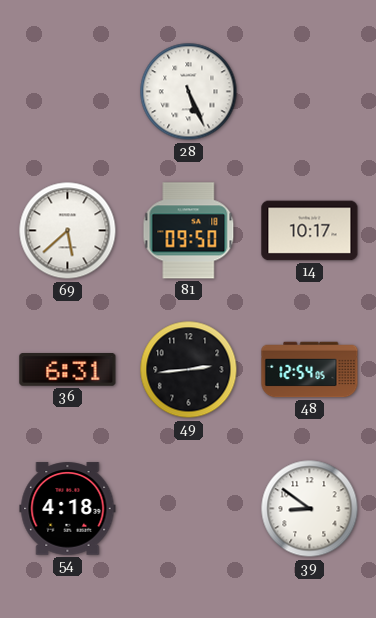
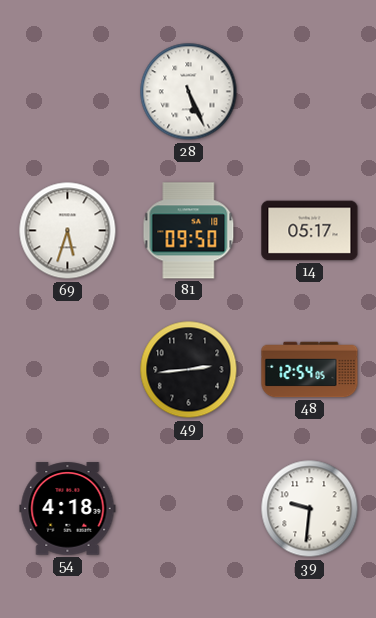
69: 5:38 -> 5:33 (68, 231)
14: 10:17 -> 05:17 (310, 231)
36: 6:31 -> none (68, 370)
39: 8:51 -> 9:31 (310, 509)
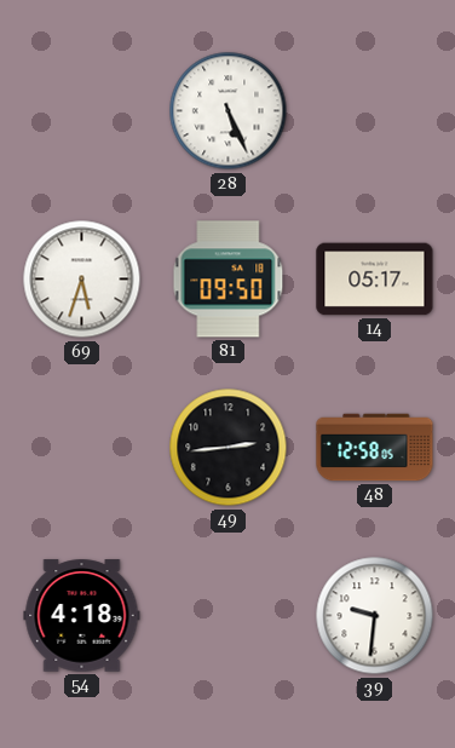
48: 12:54 -> 12:58 (375, 448)
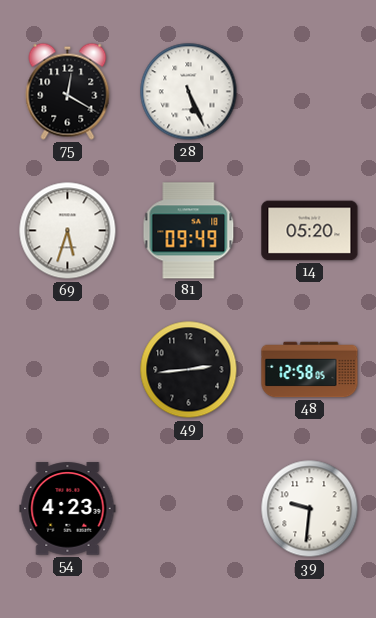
75: none -> 12:20 (68, 91)
81: 09:50 -> 09:49 (189, 231)
14: 05:17 -> 05:20 (310, 231)
54: 4:18 -> 4:23 (68, 509)
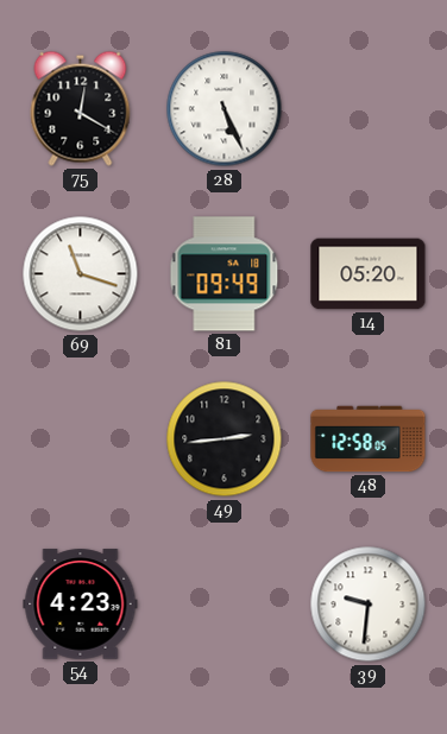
69: 5:33 -> 11:18 (81, 274)
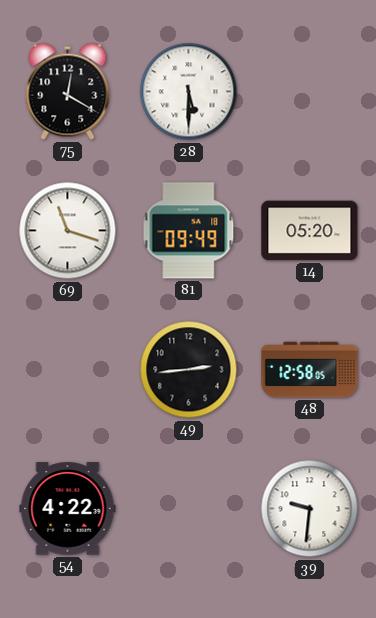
28: 5:26 -> 5:30 (189, 92)
54: 4:23 -> 4:22 (68, 509)
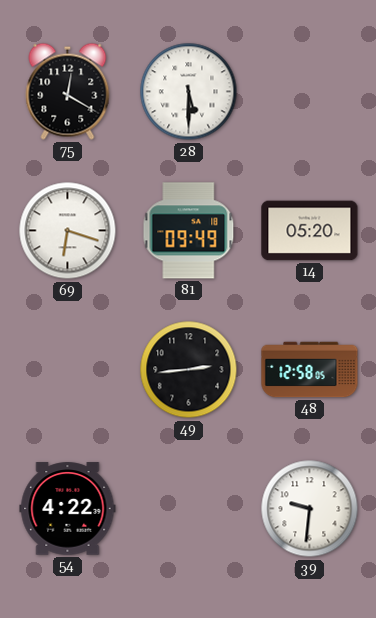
69: 11:18 -> 6:18 (68, 231)
